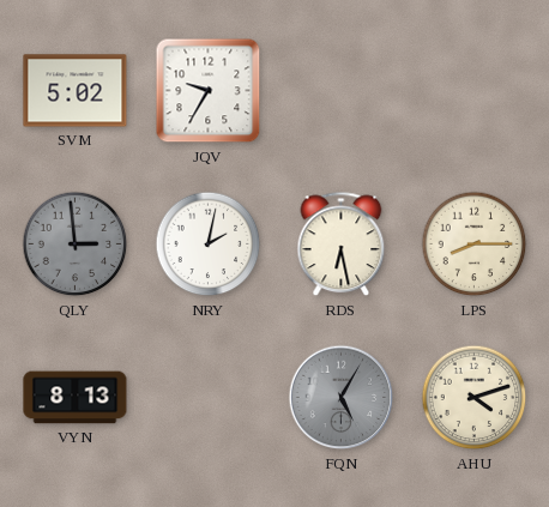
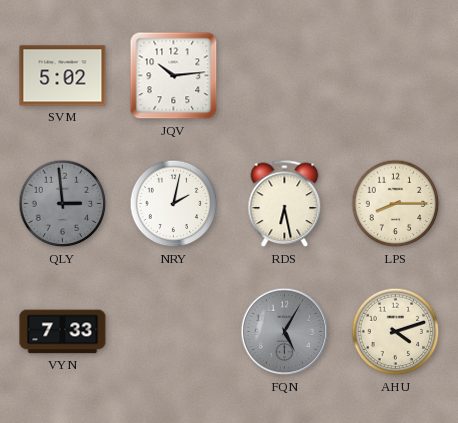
JQV: 9:35 -> 10:14 (174, 76)
VYN: 8:13 -> 7:33 (63, 332)
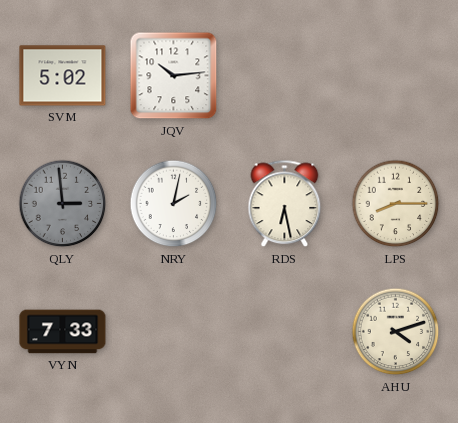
FQN: 5:05 -> none (285, 332)
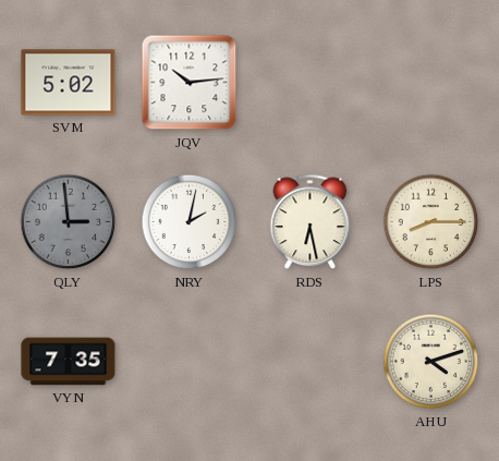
VYN: 7:33 -> 7:35 (69, 362)
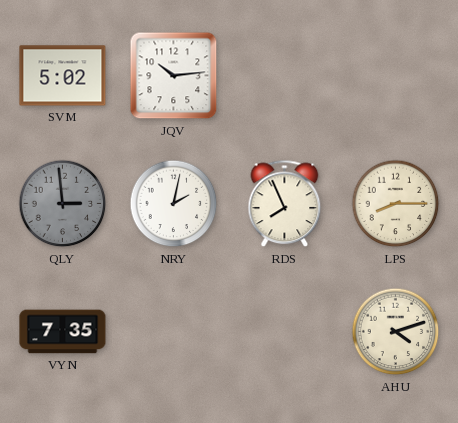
RDS: 6:28 -> 7:56 (285, 204)
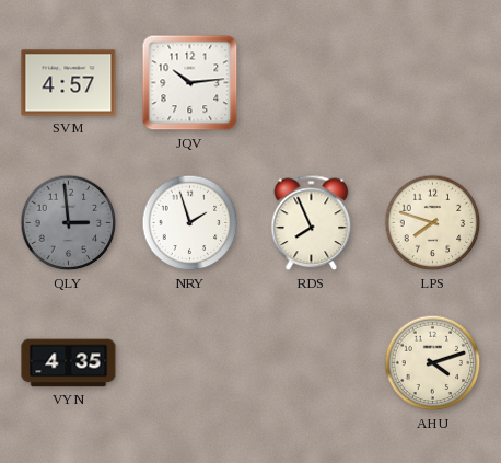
SVM: 5:02 -> 4:57 (69, 83)
NRY: 2:02 -> 1:57 (190, 223)
LPS: 8:15 -> 7:48 (433, 223)
VYN: 7:35 -> 4:35 (69, 363)
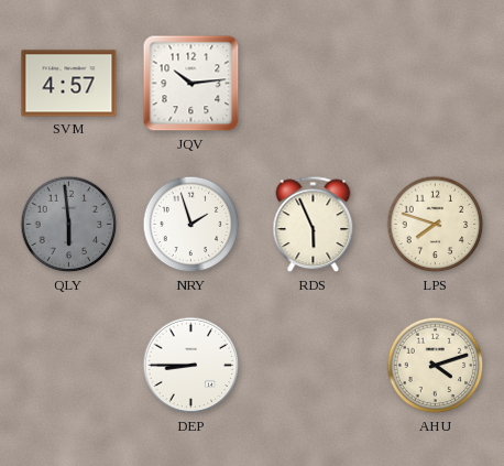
QLY: 2:59 -> 5:59 (69, 225)
RDS: 7:56 -> 5:56 (314, 225)
VYN: 4:35 -> none (69, 363)
DEP: none -> 8:45 (191, 366)
